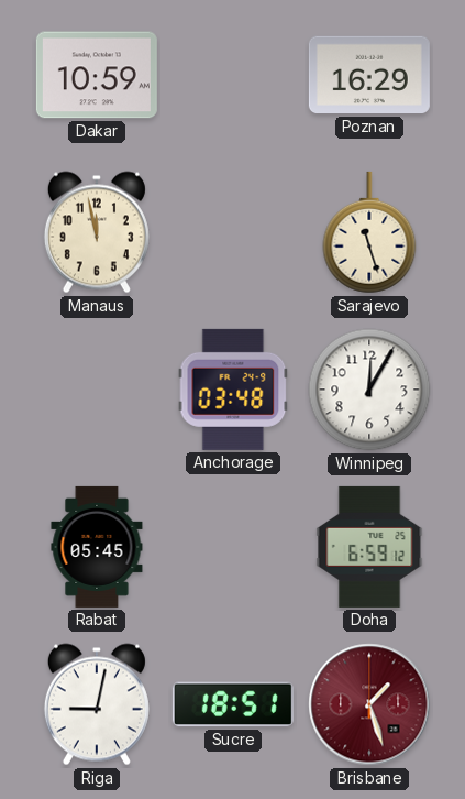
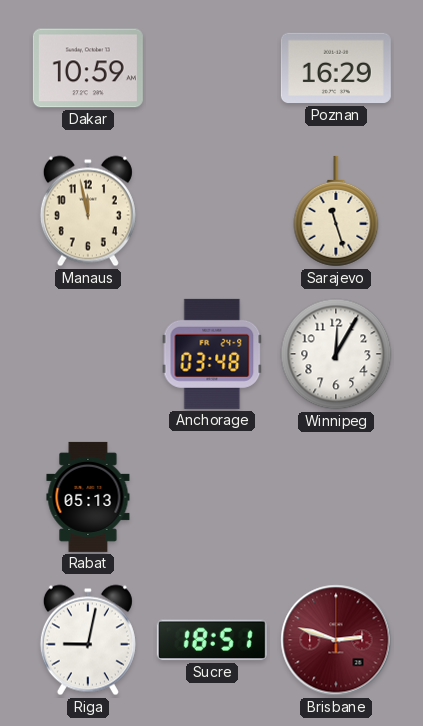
Rabat: 05:45 -> 05:13 (88, 497)
Doha: 6:59 -> none (369, 547)
Brisbane: 1:27 -> 2:48 (336, 640)
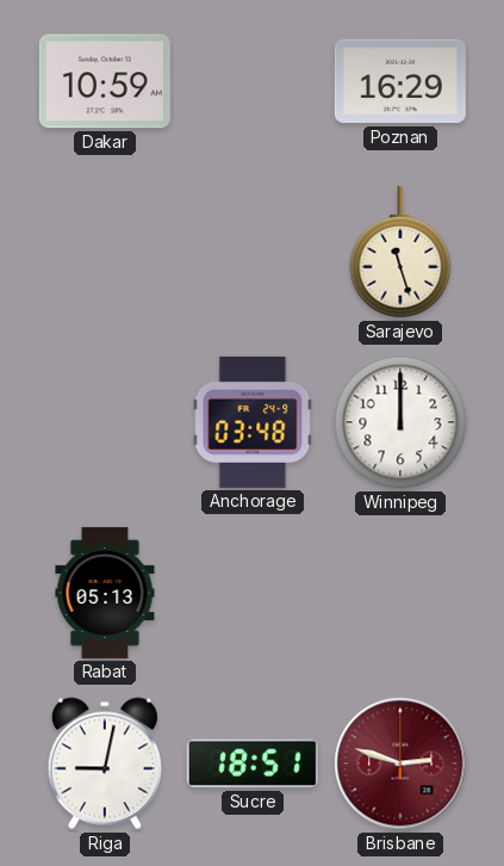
Manaus: 11:58 -> none (88, 211)
Winnipeg: 12:05 -> 12:00 (400, 422)
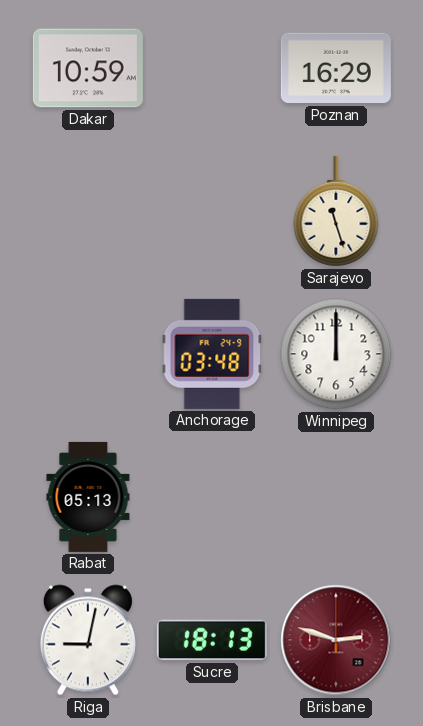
Sucre: 18:51 -> 18:13 (212, 640)
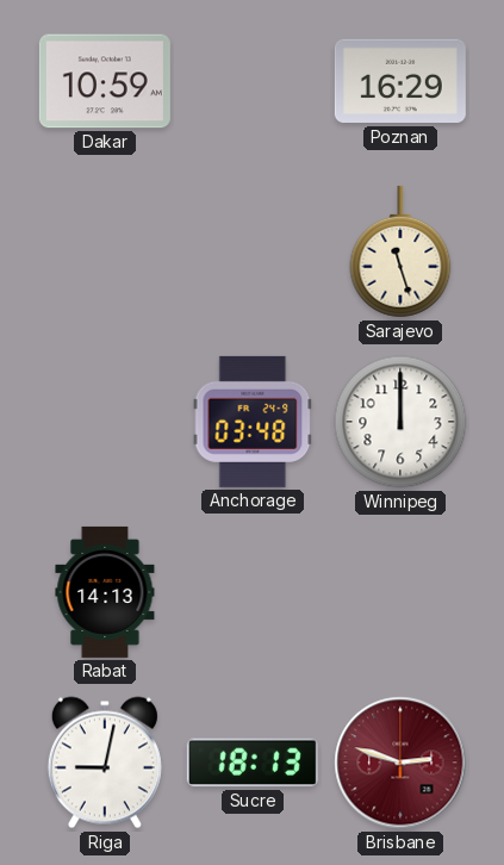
Rabat: 05:13 -> 14:13 (105, 592)
